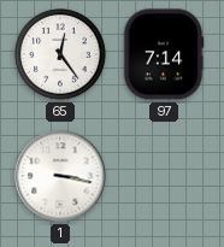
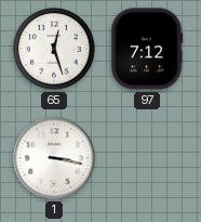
65: 12:24 -> 12:27 (54, 49)
97: 7:14 -> 7:12 (147, 49)
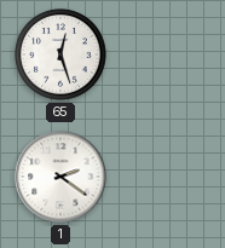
97: 7:12 -> none (147, 49)
1: 3:17 -> 2:21 (60, 177)
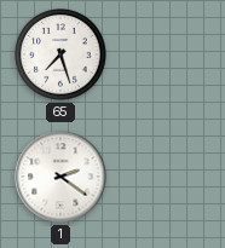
65: 12:27 -> 7:27 (60, 54)
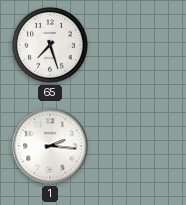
1: 2:21 -> 2:16 (50, 146)
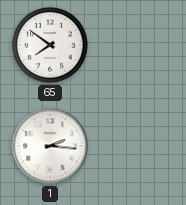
65: 7:27 -> 7:51 (50, 45)
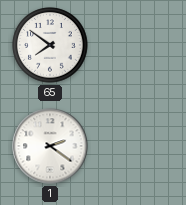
1: 2:16 -> 2:21 (50, 146)
